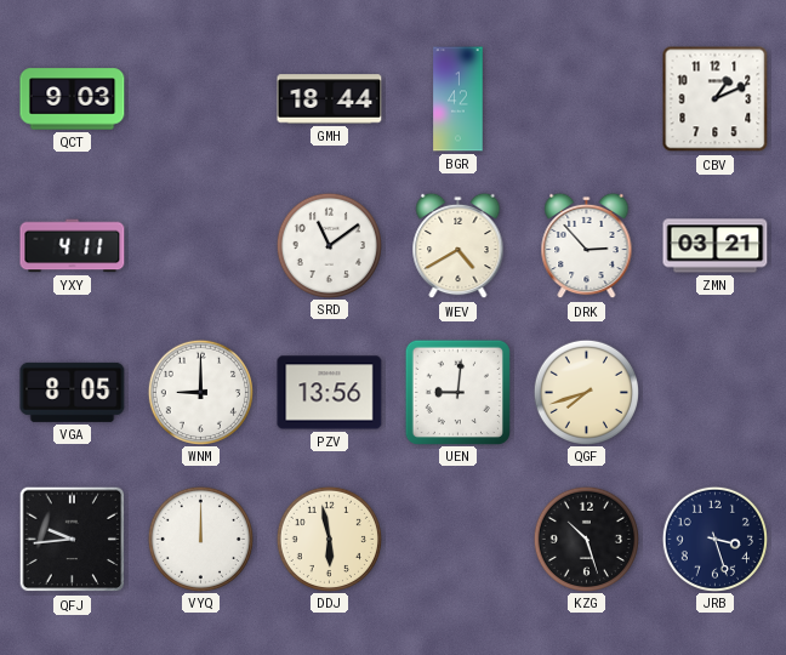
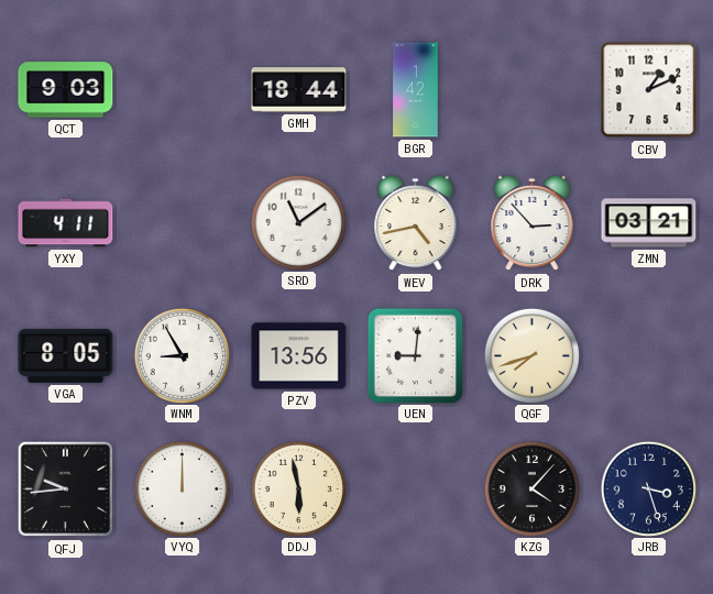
WEV: 4:40 -> 4:43 (416, 223)
WNM: 9:00 -> 8:55 (182, 355)
KZG: 10:27 -> 4:07 (531, 488)
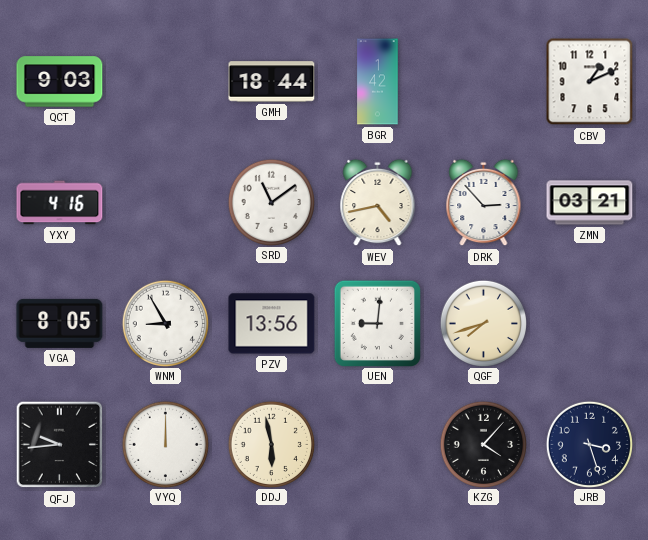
YXY: 4:11 -> 4:16 (60, 203)
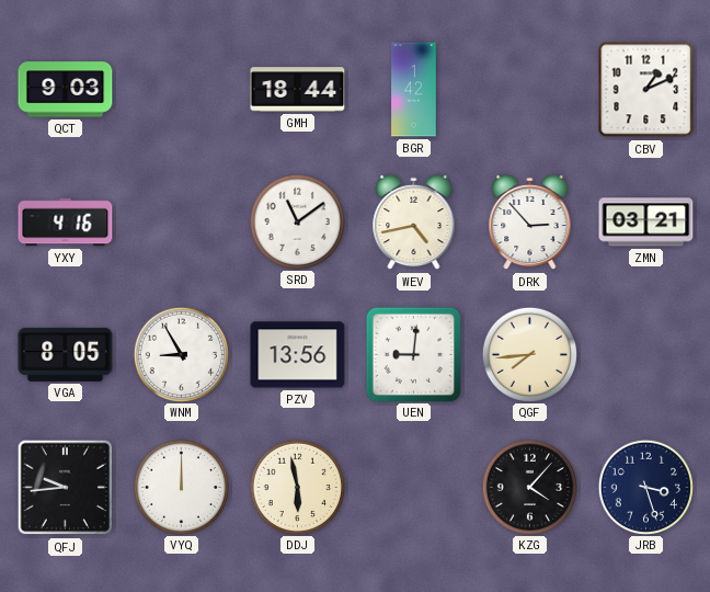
QGF: 7:42 -> 7:44 (529, 354)
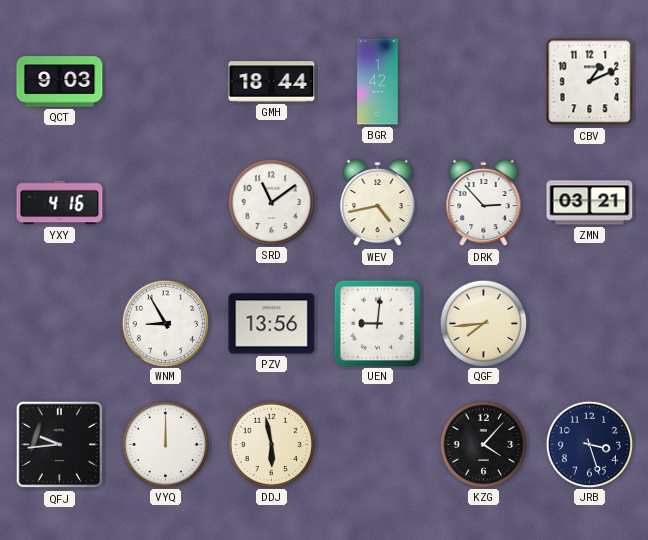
VGA: 8:05 -> none (66, 354)
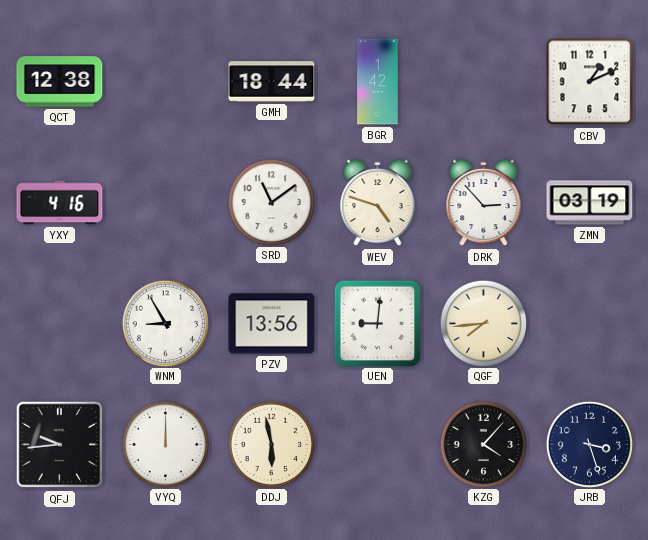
QCT: 9:03 -> 12:38 (60, 82)
WEV: 4:43 -> 4:48 (378, 203)
ZMN: 03:21 -> 03:19 (590, 203)
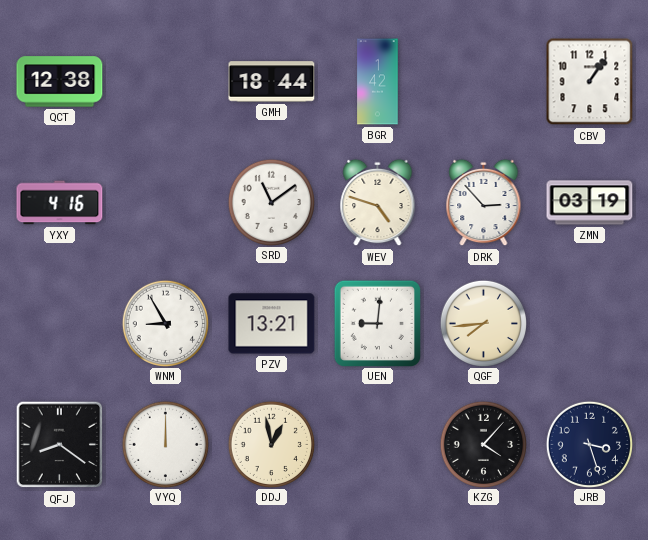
CBV: 1:11 -> 1:06 (590, 82)
PZV: 13:56 -> 13:21 (272, 324)
QFJ: 9:44 -> 8:21 (60, 445)
DDJ: 5:58 -> 12:58 (271, 444)
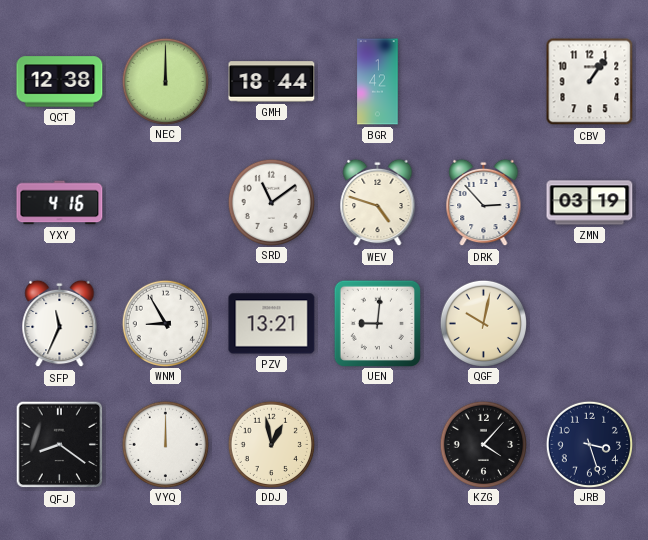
NEC: none -> 12:00 (165, 81)
SFP: none -> 11:34 (60, 324)
QGF: 7:44 -> 10:02 (483, 323)
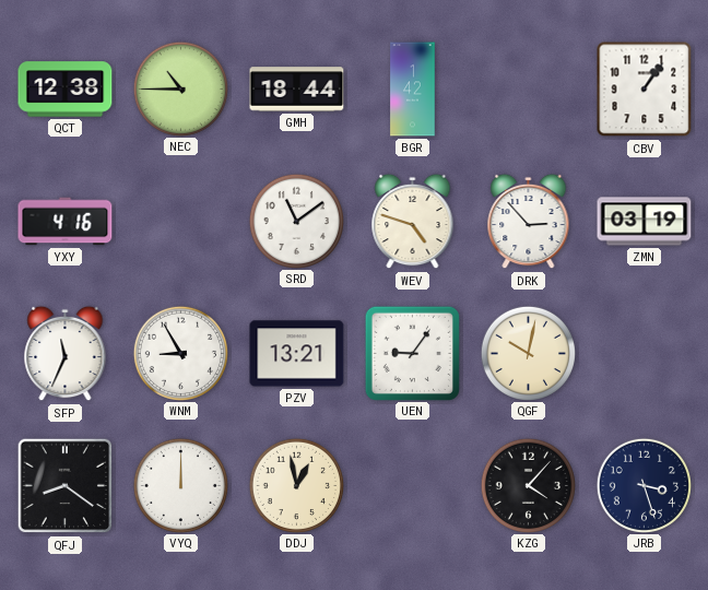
NEC: 12:00 -> 10:45 (180, 88)
UEN: 9:01 -> 9:06 (412, 353)
